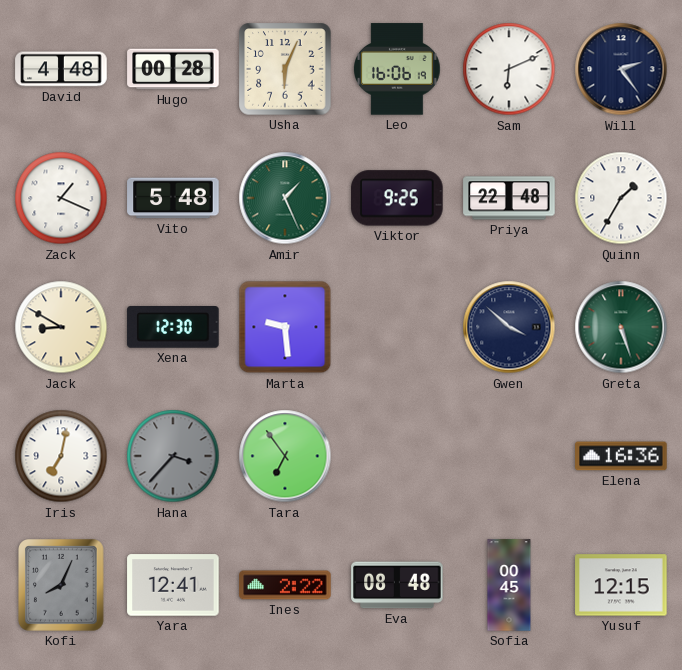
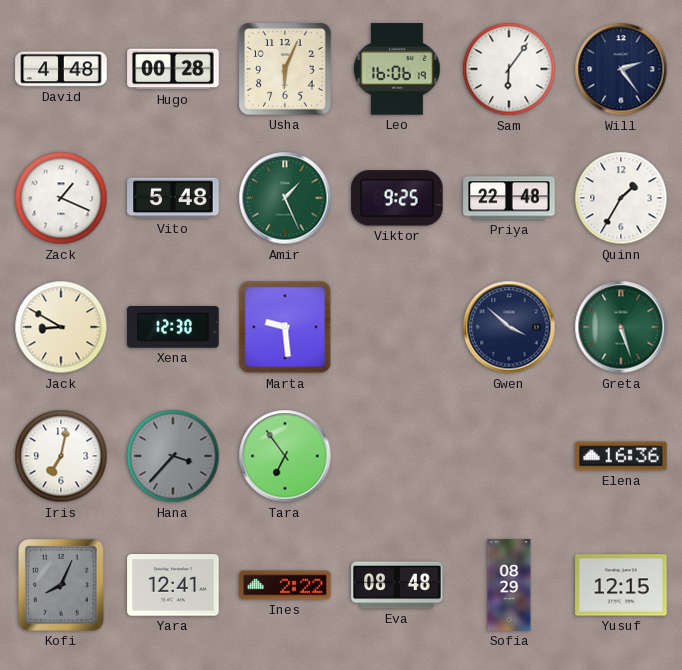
Sam: 6:11 -> 6:06 (509, 69)
Sofia: 00:45 -> 08:29 (509, 585)
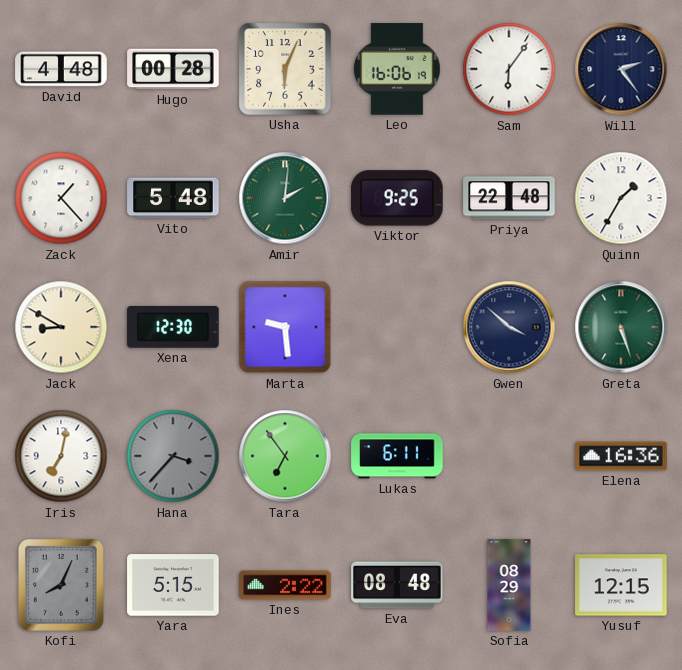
Zack: 1:19 -> 1:23 (61, 198)
Amir: 1:26 -> 2:01 (285, 198)
Lukas: none -> 6:11 (397, 456)
Yara: 12:41 -> 5:15 (173, 585)
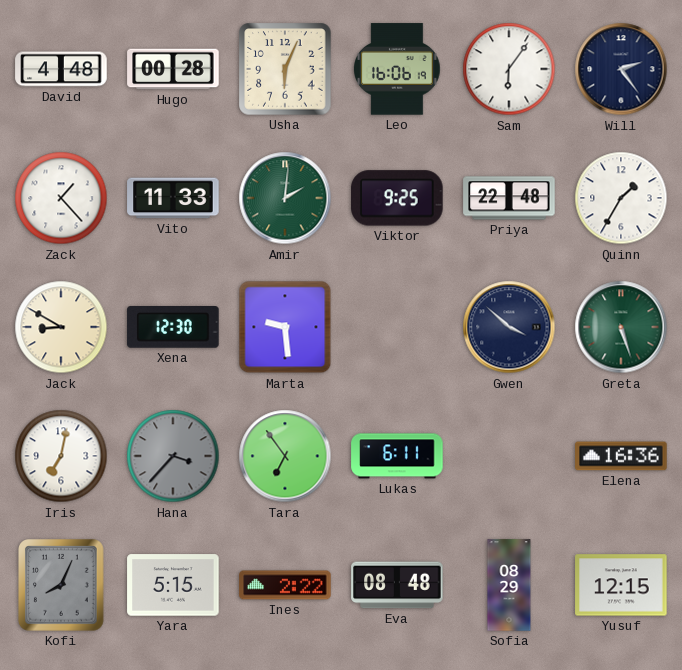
Vito: 5:48 -> 11:33 (173, 198)
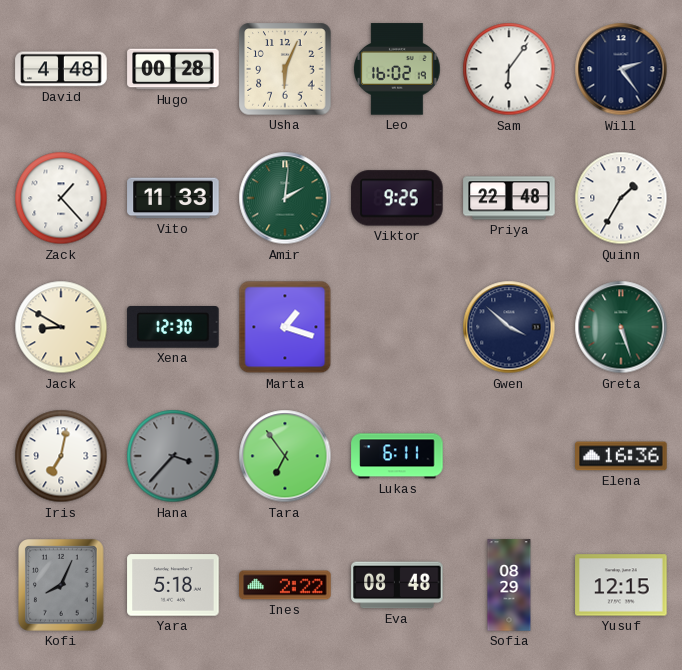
Leo: 16:06 -> 16:02 (397, 69)
Marta: 9:29 -> 1:18 (285, 327)
Yara: 5:15 -> 5:18 (173, 585)
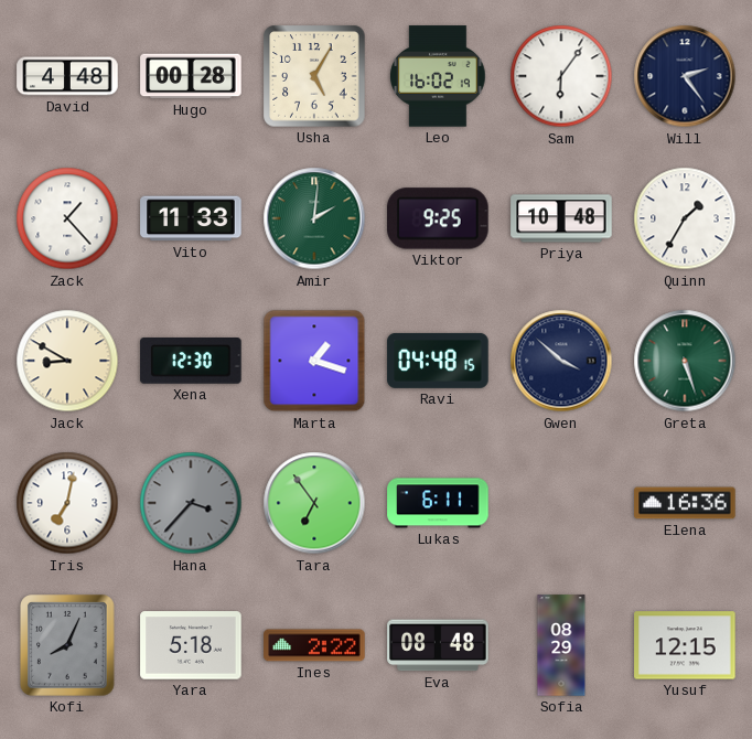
Usha: 6:04 -> 5:05 (314, 76)
Priya: 22:48 -> 10:48 (561, 218)
Ravi: none -> 04:48 (438, 361)
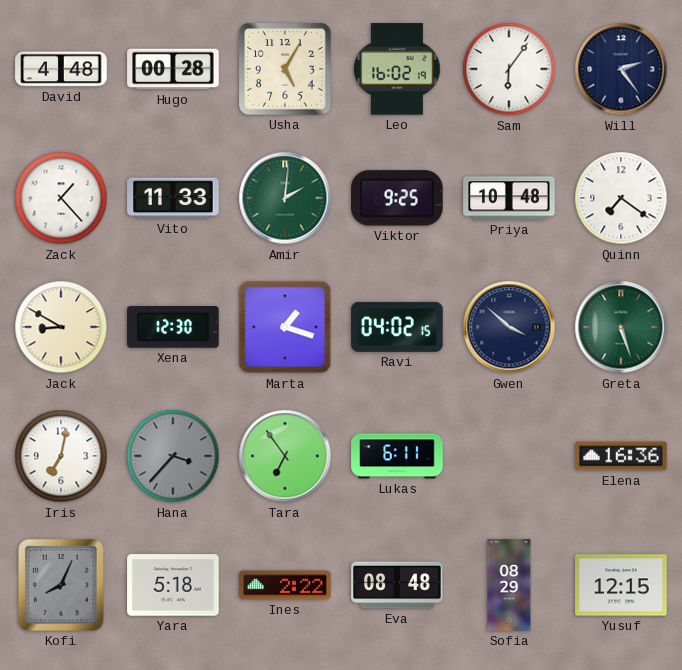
Quinn: 1:35 -> 7:21 (621, 198)
Ravi: 04:48 -> 04:02 (397, 327)
